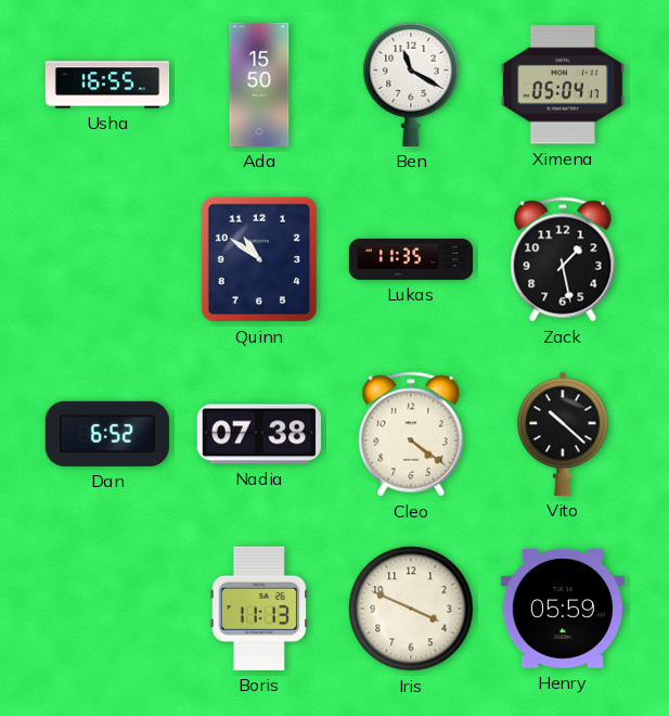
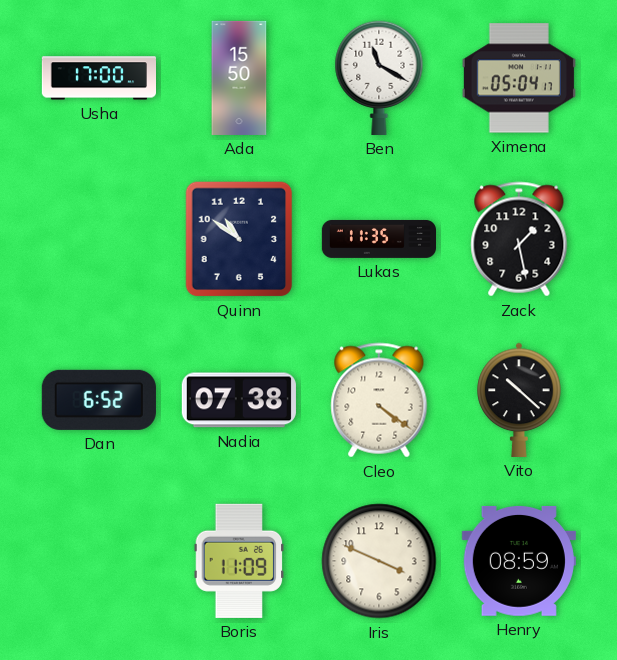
Usha: 16:55 -> 17:00 (98, 78)
Boris: 11:13 -> 11:09 (239, 561)
Henry: 05:59 -> 08:59 (519, 561)
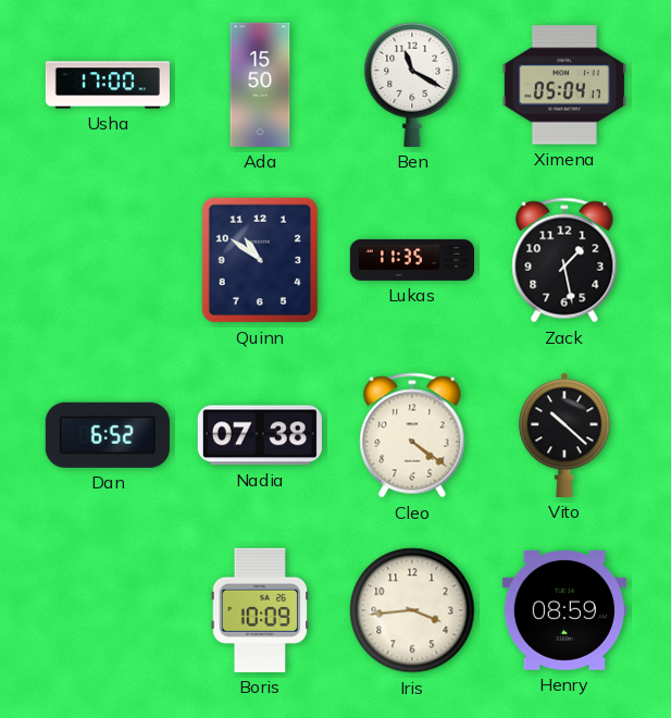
Boris: 11:09 -> 10:09 (260, 610)
Iris: 3:49 -> 3:44 (412, 610)
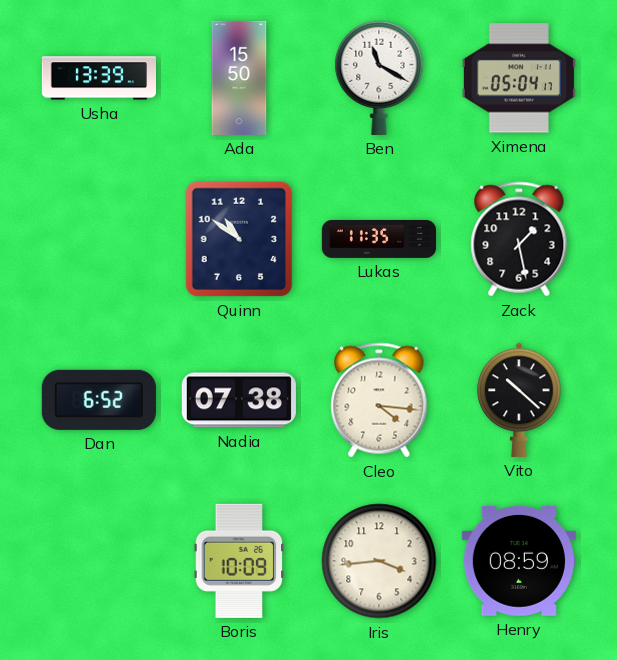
Usha: 17:00 -> 13:39 (98, 78)
Cleo: 4:21 -> 4:16 (379, 400)
